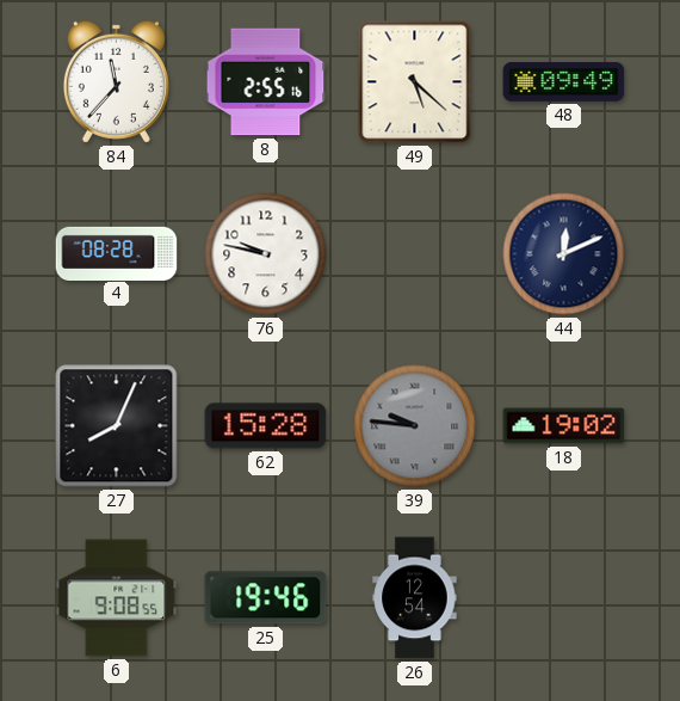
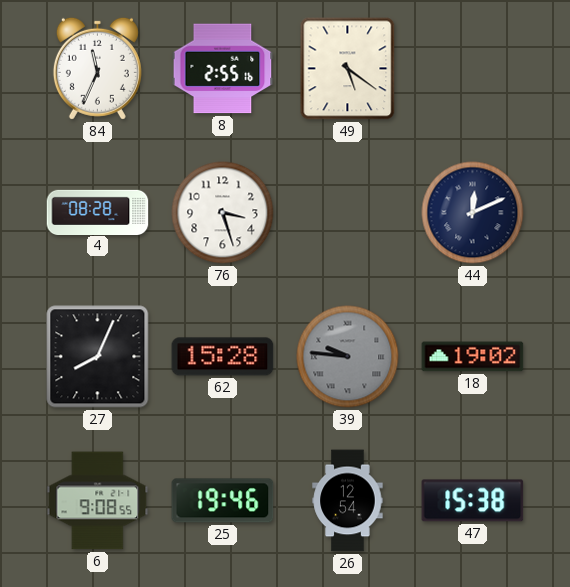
84: 11:37 -> 11:34 (97, 68)
49: 5:22 -> 5:21 (348, 69)
48: 09:49 -> none (564, 81)
76: 9:47 -> 3:27 (223, 213)
47: none -> 15:38 (473, 501)
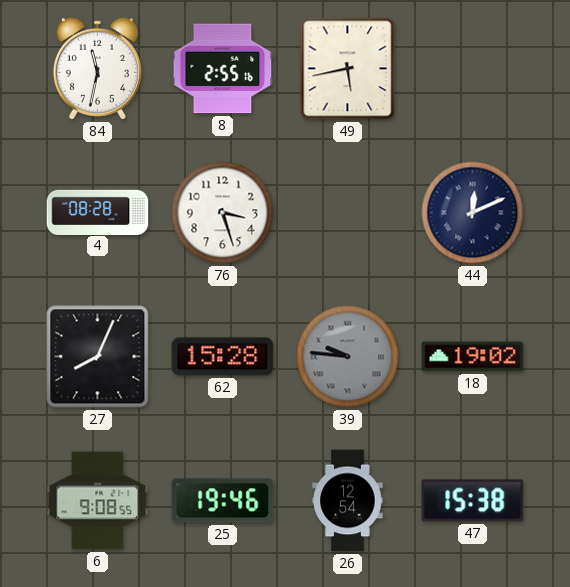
84: 11:34 -> 11:32 (97, 68)
49: 5:21 -> 5:43 (348, 69)
